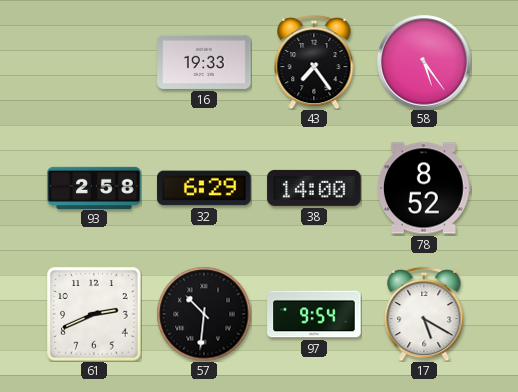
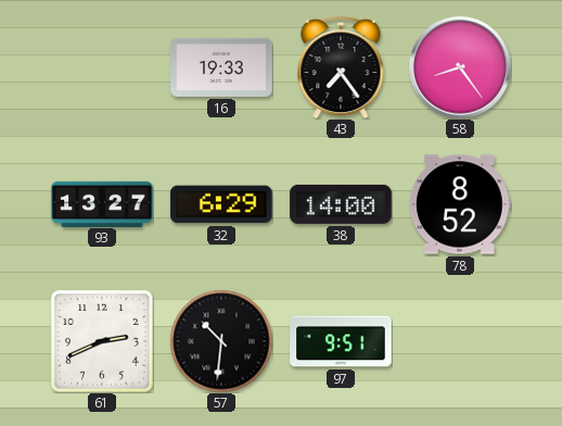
58: 5:24 -> 8:24 (460, 67)
93: 2:58 -> 13:27 (102, 203)
97: 9:54 -> 9:51 (341, 341)
17: 5:20 -> none (424, 314)
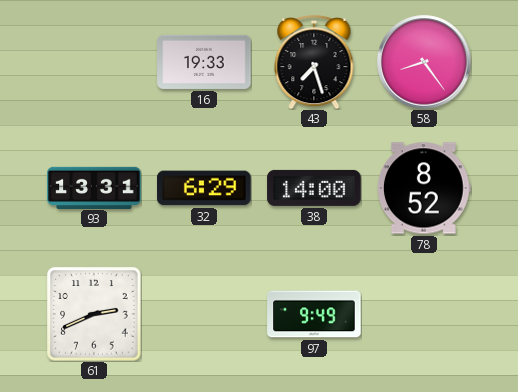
43: 7:24 -> 7:27 (314, 62)
93: 13:27 -> 13:31 (94, 187)
57: 10:31 -> none (221, 341)
97: 9:51 -> 9:49 (314, 314)
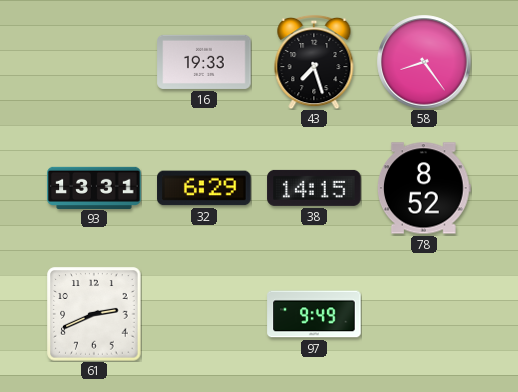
38: 14:00 -> 14:15 (314, 188)
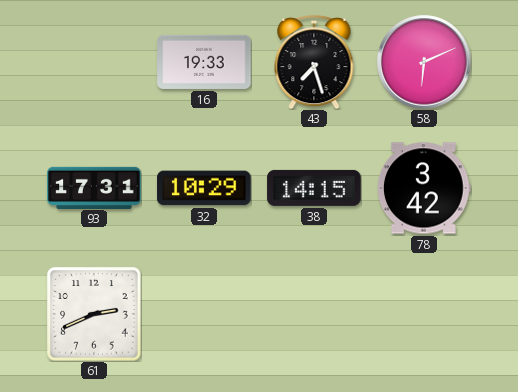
58: 8:24 -> 6:11 (424, 62)
93: 13:31 -> 17:31 (94, 187)
32: 6:29 -> 10:29 (204, 188)
78: 8:52 -> 3:42 (425, 188)
97: 9:49 -> none (314, 314)
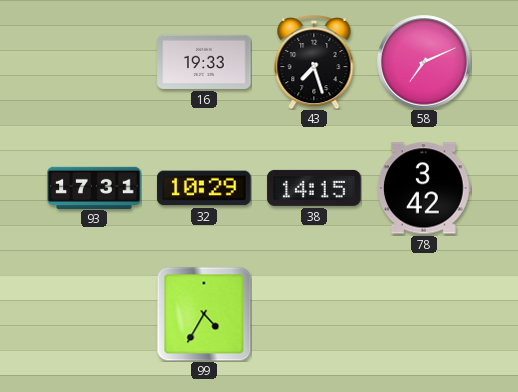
58: 6:11 -> 7:11 (424, 62)
61: 2:41 -> none (94, 314)
99: none -> 4:35 (204, 314)
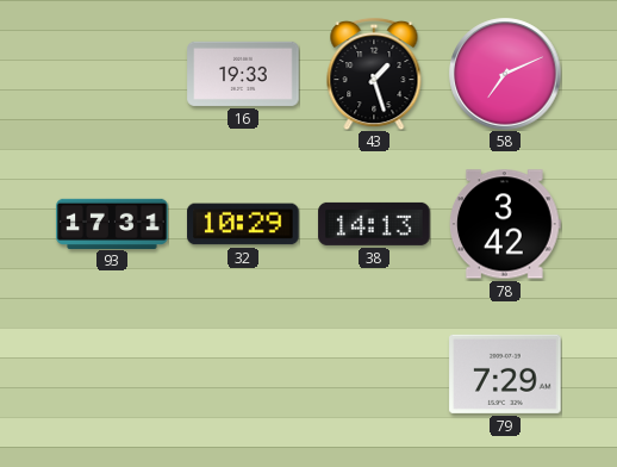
43: 7:27 -> 1:27 (374, 74)
38: 14:15 -> 14:13 (374, 224)
99: 4:35 -> none (204, 314)
79: none -> 7:29 (505, 374)
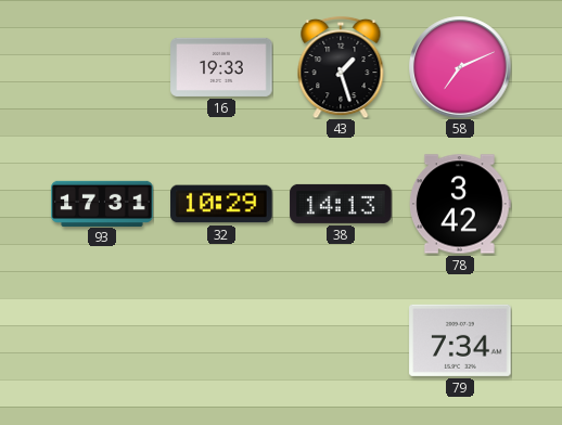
79: 7:29 -> 7:34 (460, 340)
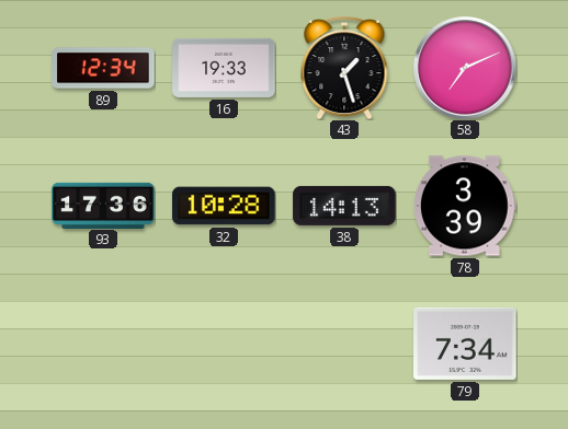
89: none -> 12:34 (103, 68)
93: 17:31 -> 17:36 (103, 205)
32: 10:29 -> 10:28 (224, 206)
78: 3:42 -> 3:39 (466, 206)
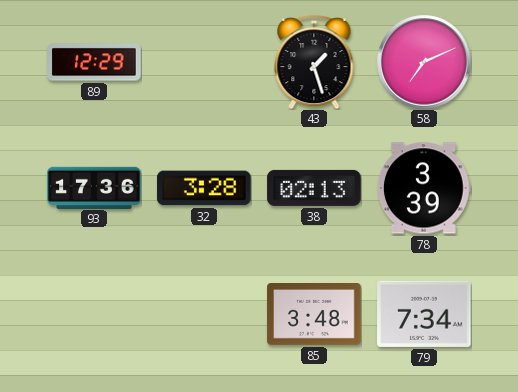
89: 12:34 -> 12:29 (94, 62)
16: 19:33 -> none (224, 68)
32: 10:28 -> 3:28 (204, 188)
38: 14:13 -> 02:13 (314, 188)
85: none -> 3:48 (314, 315)
